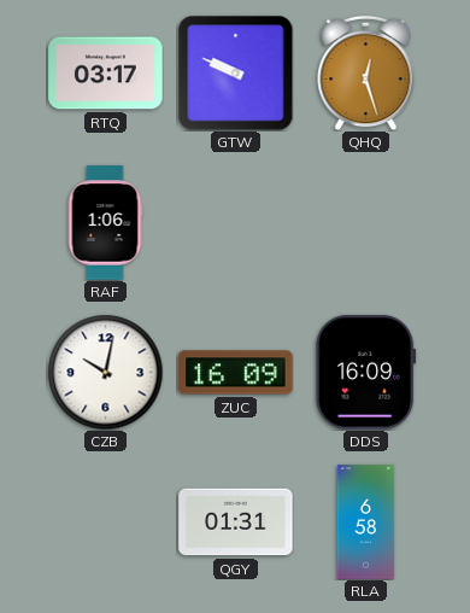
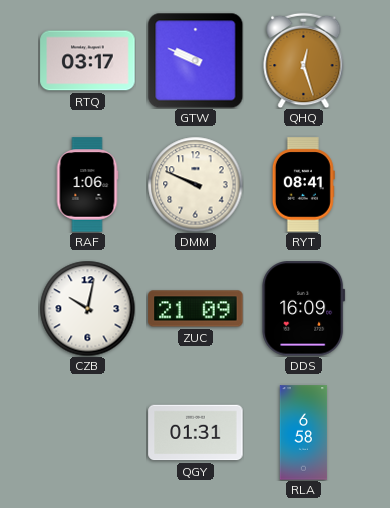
DMM: none -> 9:49 (195, 184)
RYT: none -> 08:41 (303, 185)
ZUC: 16:09 -> 21:09 (196, 309)
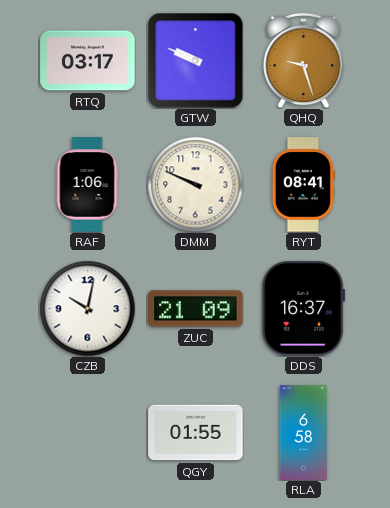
QHQ: 12:27 -> 9:27 (304, 60)
DDS: 16:09 -> 16:37 (304, 309)
QGY: 01:31 -> 01:55 (196, 433)
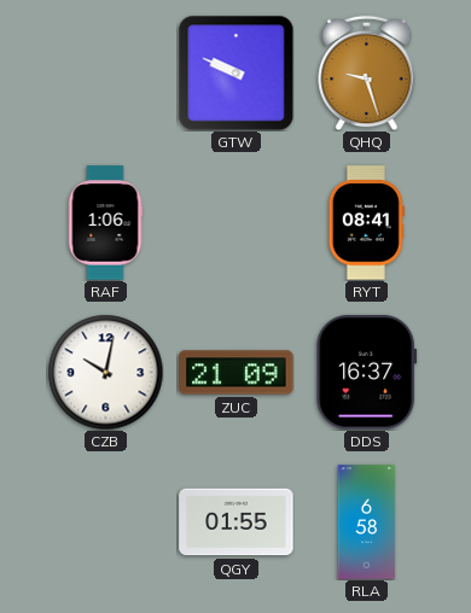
RTQ: 03:17 -> none (88, 61)
DMM: 9:49 -> none (195, 184)
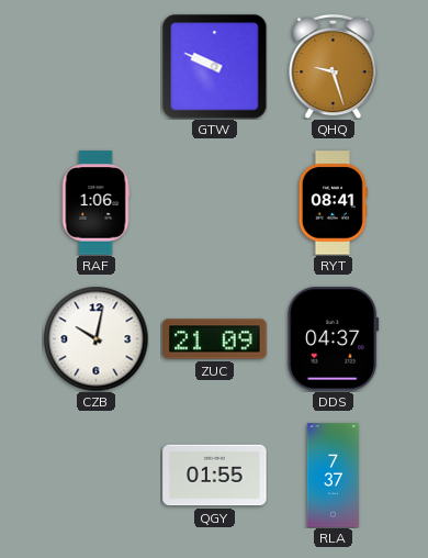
DDS: 16:37 -> 04:37 (334, 339)
RLA: 6:58 -> 7:37 (334, 476)
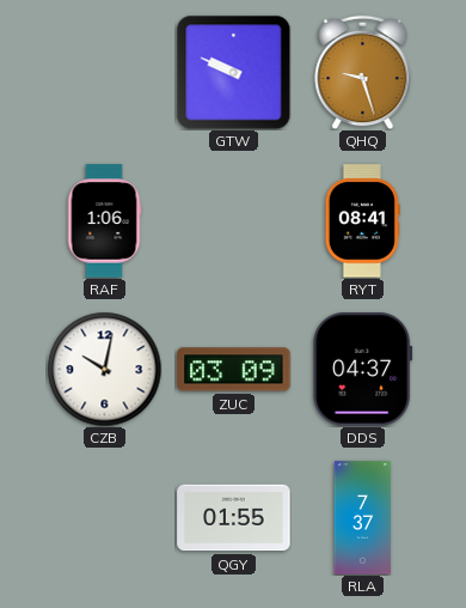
ZUC: 21:09 -> 03:09 (234, 370)
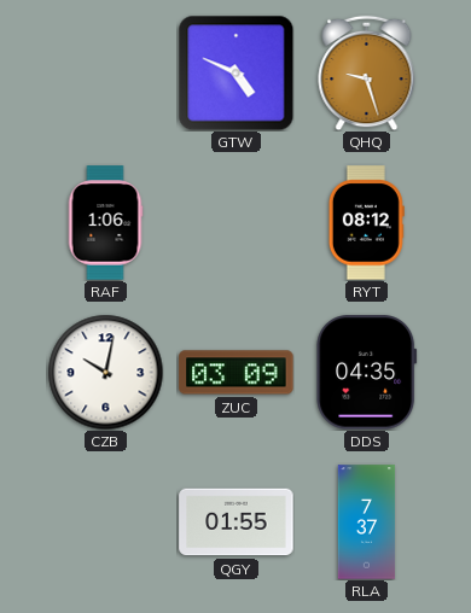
GTW: 9:49 -> 4:49 (235, 72)
RYT: 08:41 -> 08:12 (366, 223)
DDS: 04:37 -> 04:35 (367, 373)
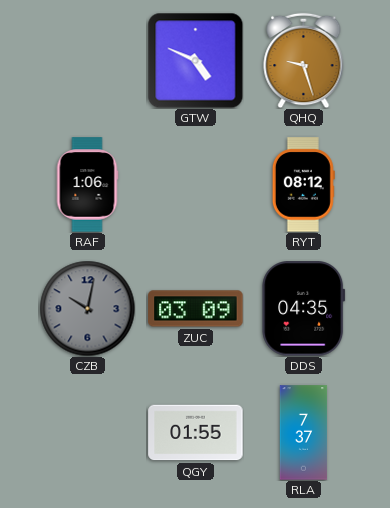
CZB dial: white -> grey (87, 308)
